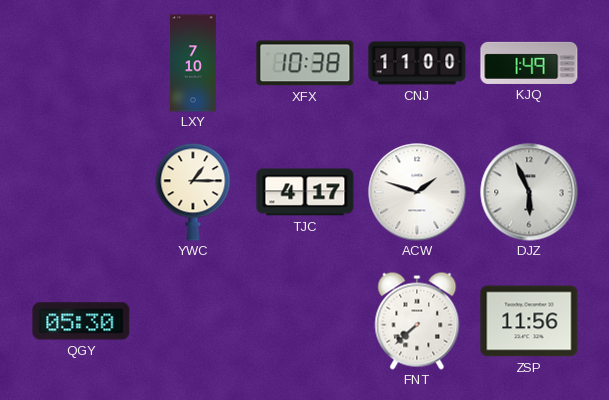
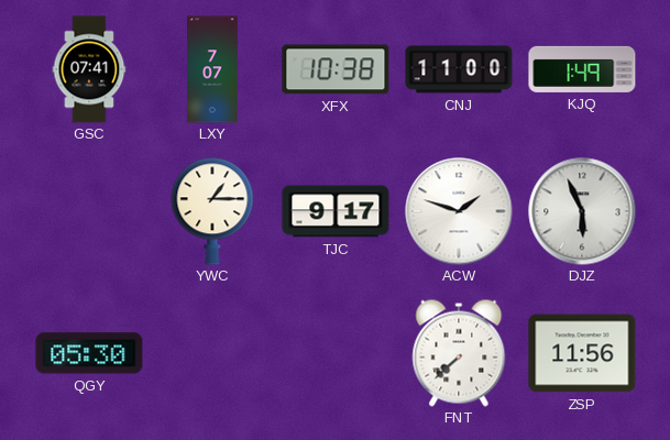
GSC: none -> 07:41 (89, 69)
LXY: 7:10 -> 7:07 (213, 69)
TJC: 4:17 -> 9:17 (336, 211)
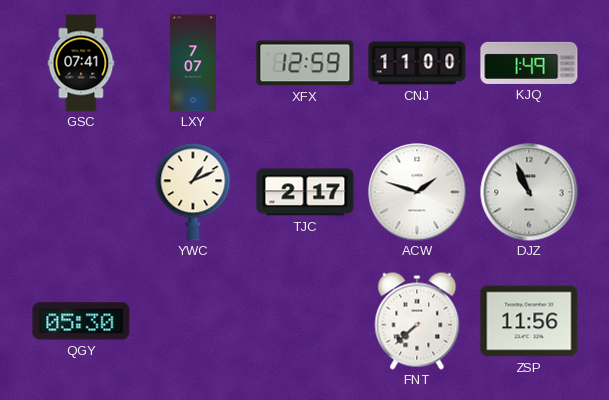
XFX: 10:38 -> 12:59 (305, 63)
YWC: 1:15 -> 1:11 (193, 192)
TJC: 9:17 -> 2:17 (305, 192)
DJZ: 5:56 -> 10:56 (529, 192)
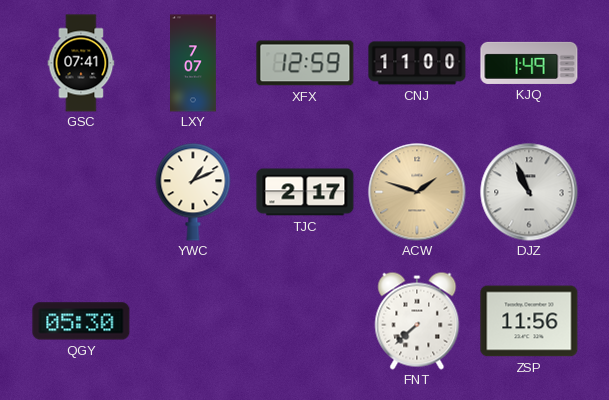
ACW dial: white -> champagne (417, 192)
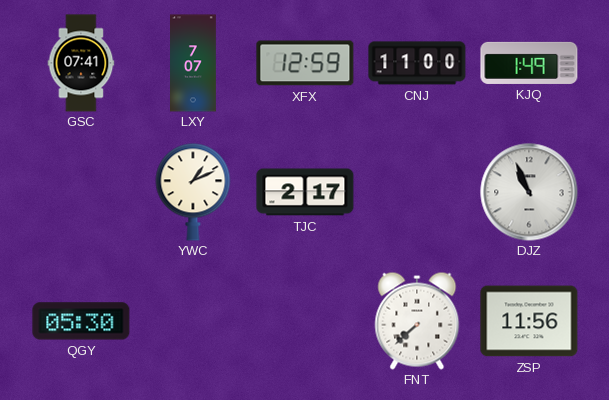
ACW: 1:48 -> none (417, 192)
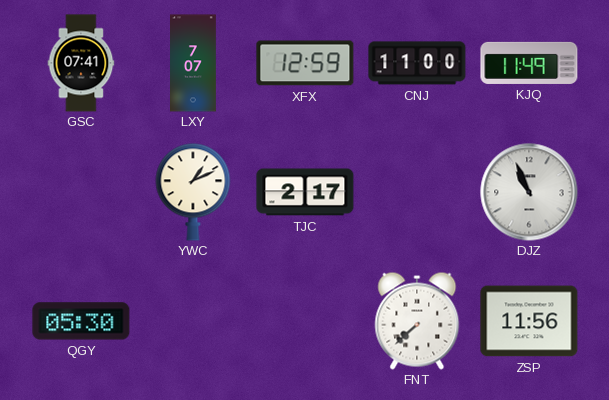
KJQ: 1:49 -> 11:49 (529, 63)
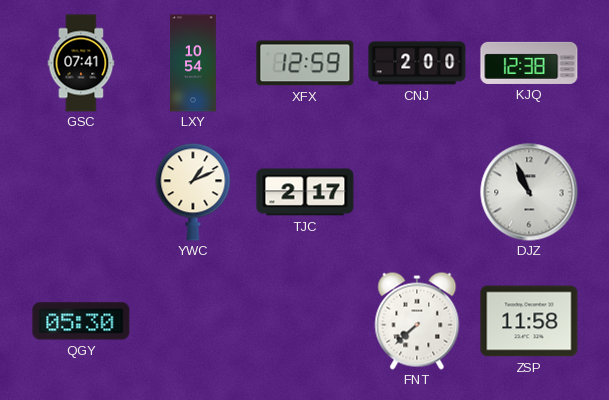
LXY: 7:07 -> 10:54 (194, 63)
CNJ: 11:00 -> 2:00 (417, 63)
KJQ: 11:49 -> 12:38 (529, 63)
ZSP: 11:56 -> 11:58 (529, 321)
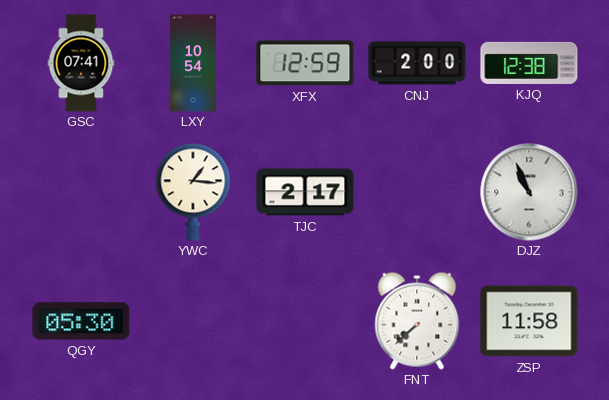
YWC: 1:11 -> 1:16 (193, 192)
